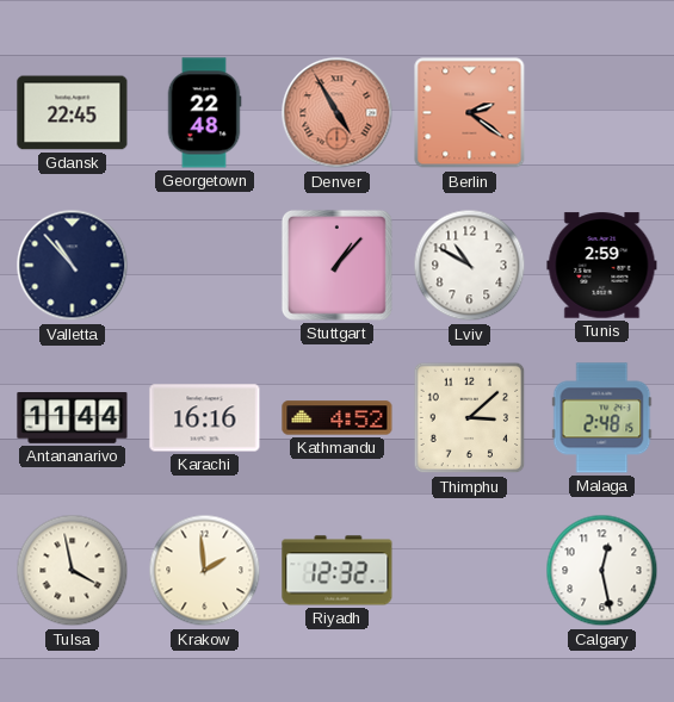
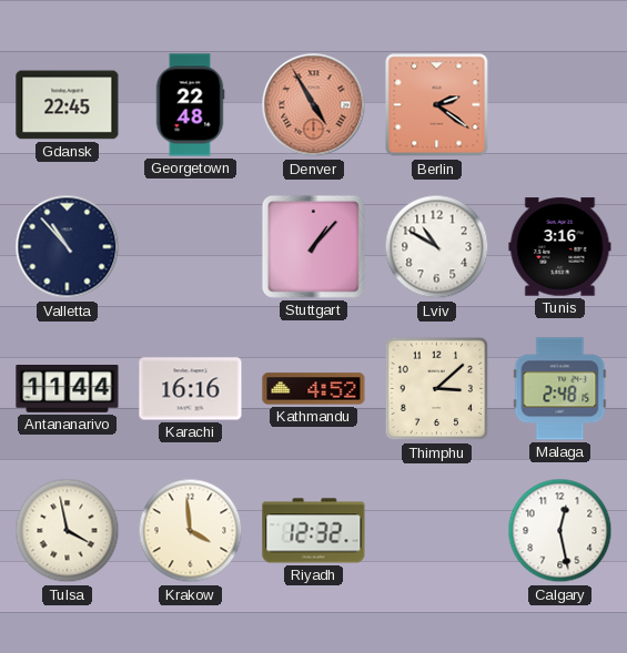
Tunis: 2:59 -> 3:16 (560, 247)
Krakow: 1:59 -> 3:59 (191, 531)
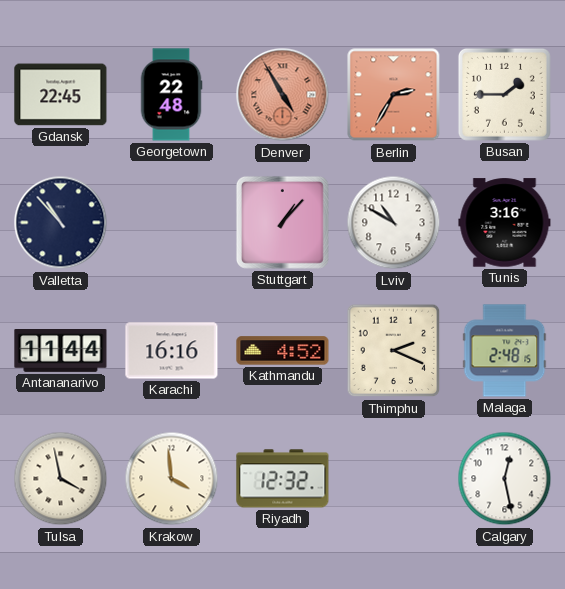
Berlin: 2:21 -> 2:35 (394, 95)
Busan: none -> 1:45 (504, 94)
Thimphu: 3:08 -> 2:19 (394, 351)
